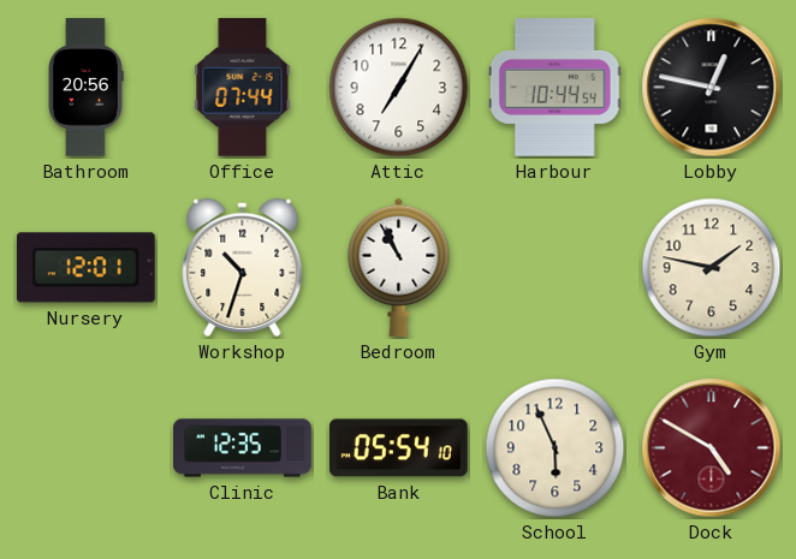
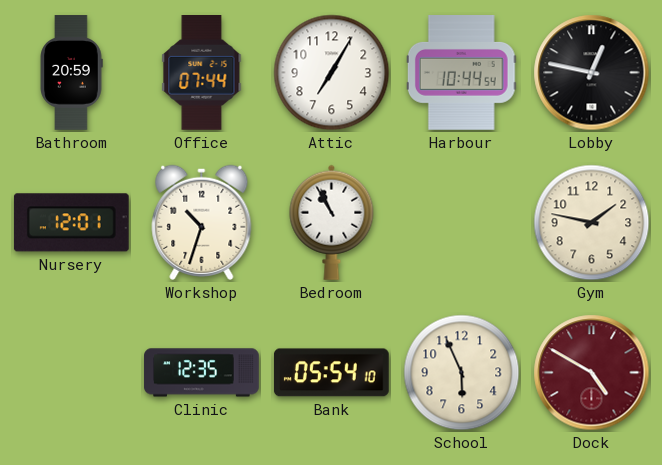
Bathroom: 20:56 -> 20:59 (71, 73)
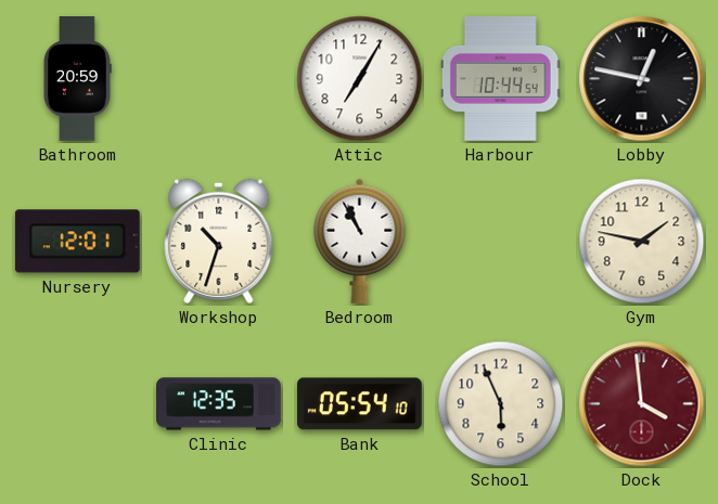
Office: 07:44 -> none (202, 73)
Dock: 4:50 -> 3:59 (642, 404)
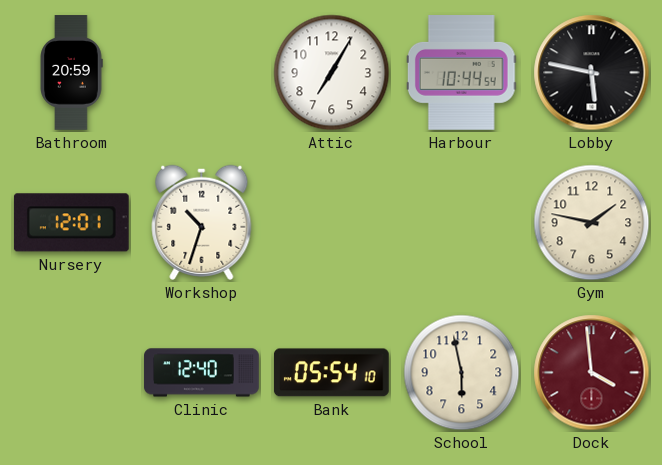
Lobby: 12:47 -> 5:47 (592, 73)
Bedroom: 10:56 -> none (360, 241)
Clinic: 12:35 -> 12:40 (202, 373)
School: 5:56 -> 5:58 (462, 373)
